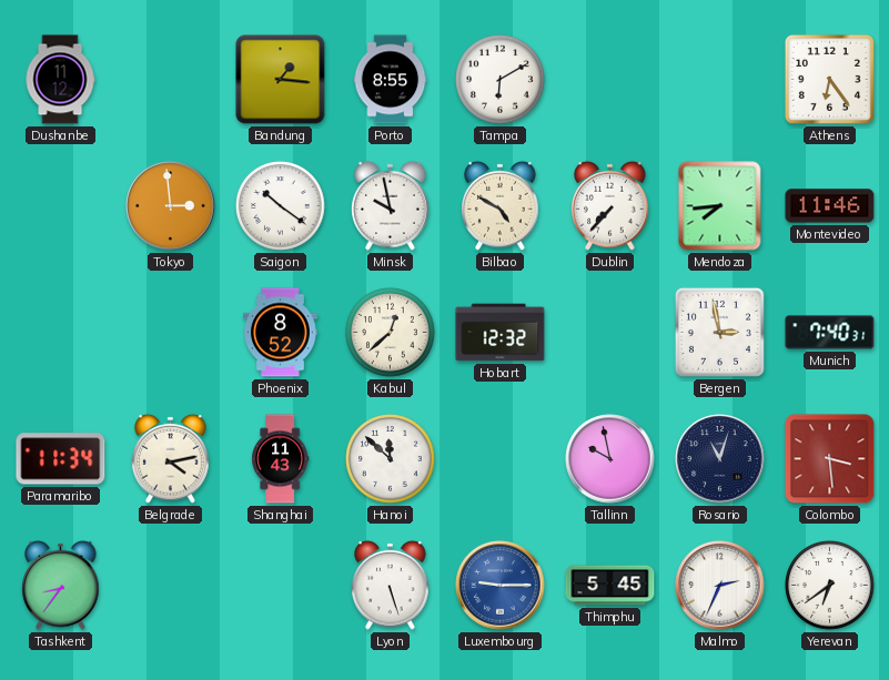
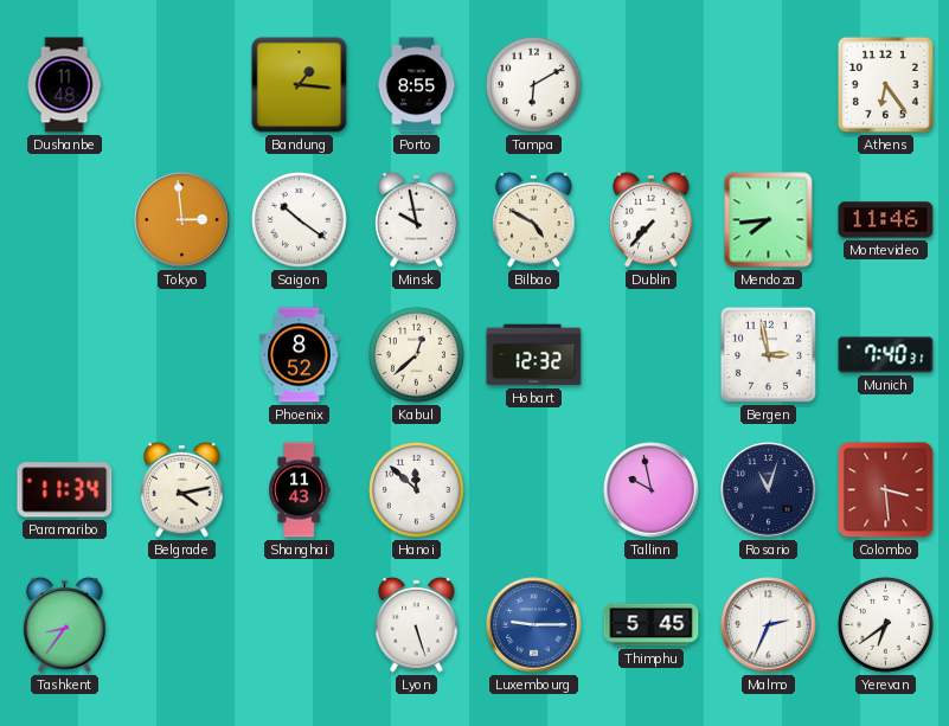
Dushanbe: 11:12 -> 11:48 (64, 85)
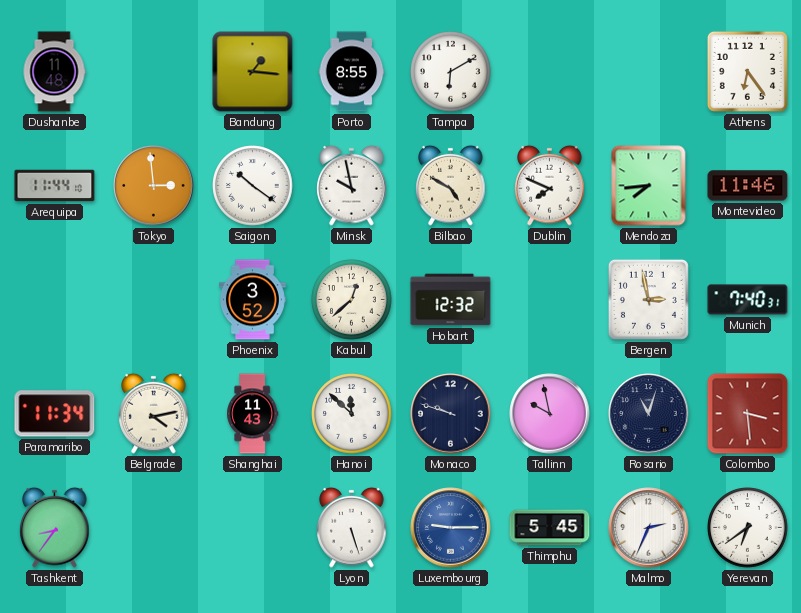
Arequipa: none -> 11:44 (55, 186)
Dublin: 7:37 -> 7:49 (550, 185)
Phoenix: 8:52 -> 3:52 (252, 300)
Monaco: none -> 9:48 (451, 414)
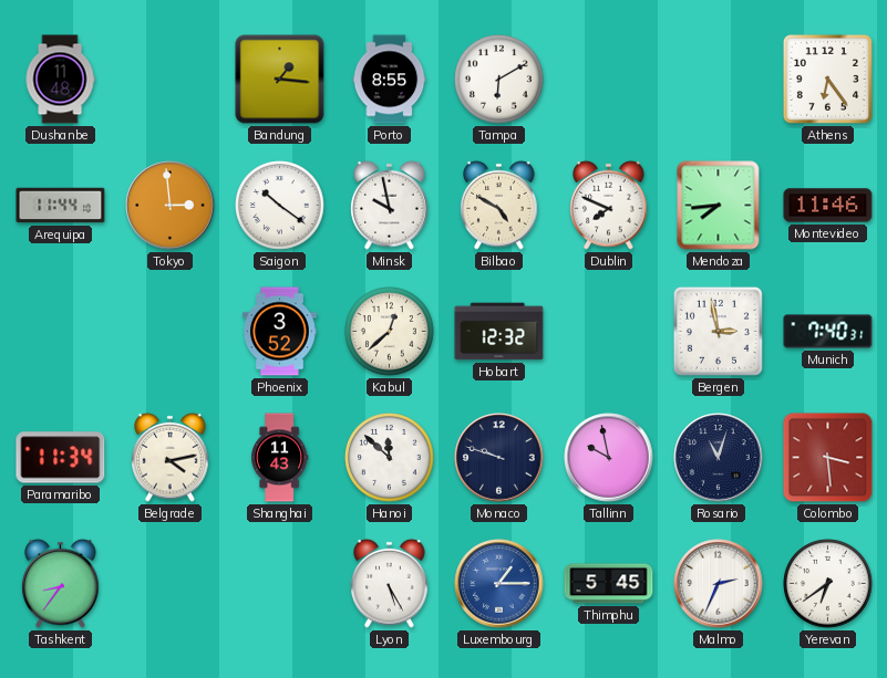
Lyon: 5:27 -> 5:25 (390, 583)
Luxembourg: 9:15 -> 1:15 (499, 584)
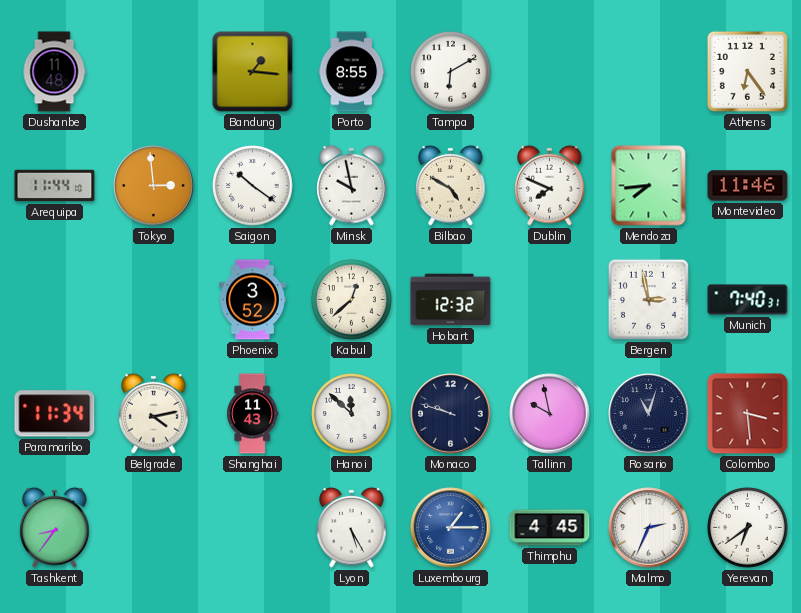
Thimphu: 5:45 -> 4:45 (550, 528)
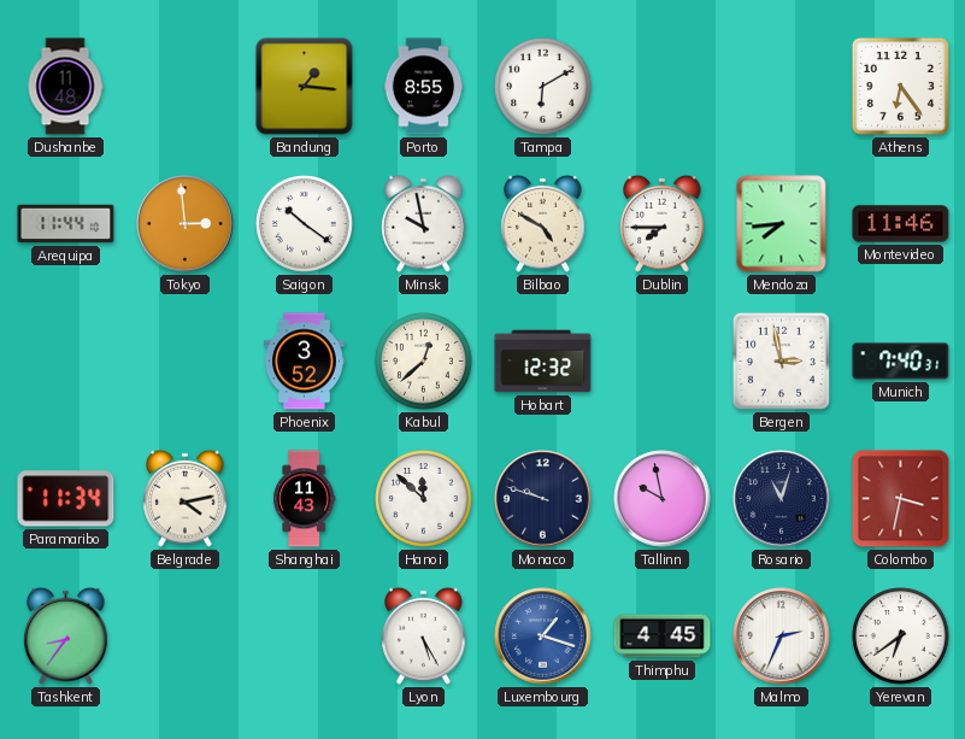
Dublin: 7:49 -> 7:45 (663, 223)
Colombo: 3:29 -> 3:32 (901, 499)
Luxembourg: 1:15 -> 1:18 (543, 637)
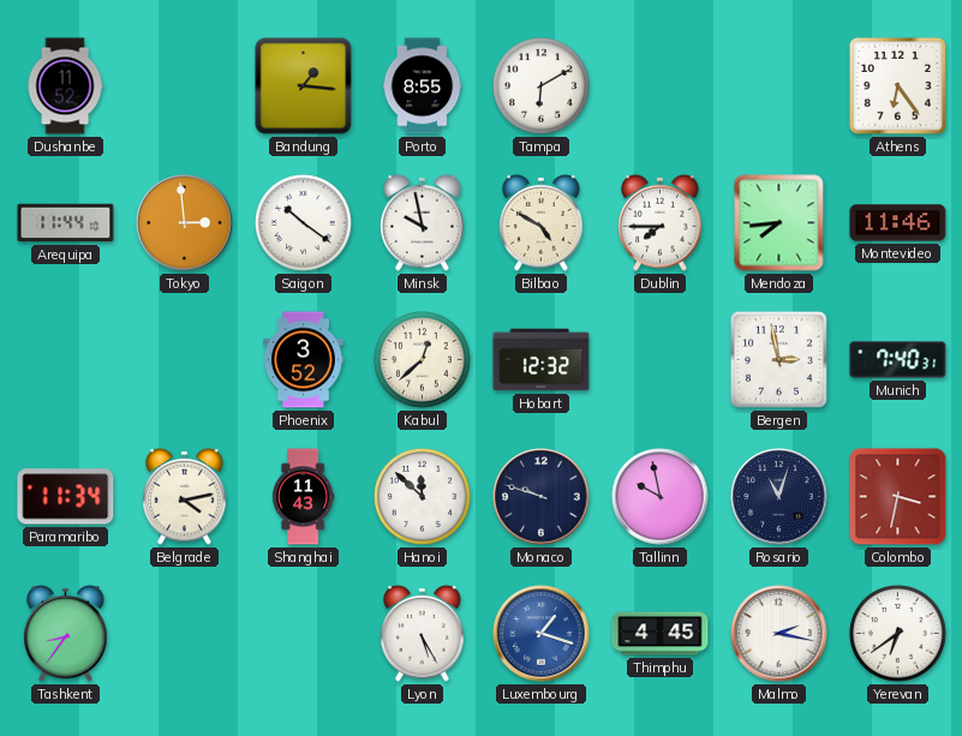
Dushanbe: 11:48 -> 11:52 (65, 86)
Malmo: 2:34 -> 2:17 (779, 634)
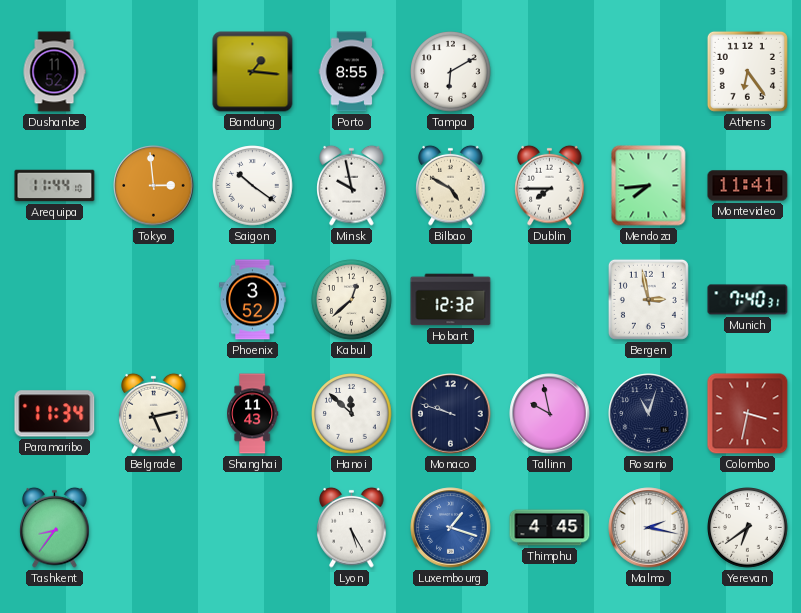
Montevideo: 11:46 -> 11:41 (748, 186)
Belgrade: 4:13 -> 5:13 (154, 413)
